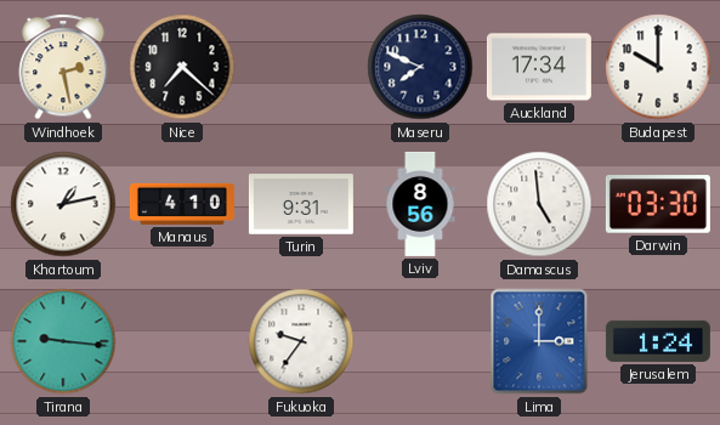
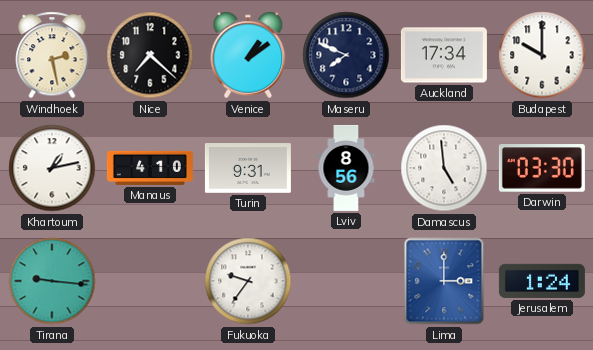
Venice: none -> 1:09 (248, 55)
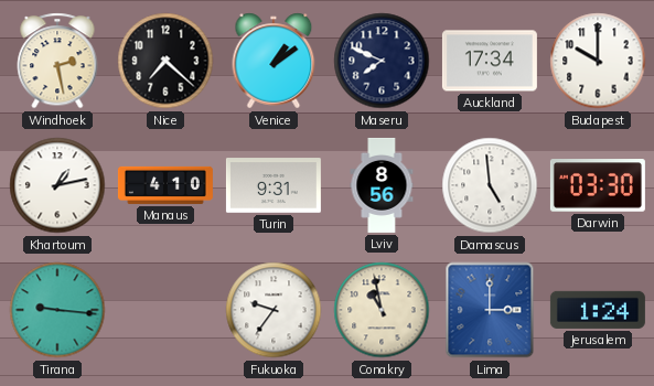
Conakry: none -> 10:58 (382, 310)
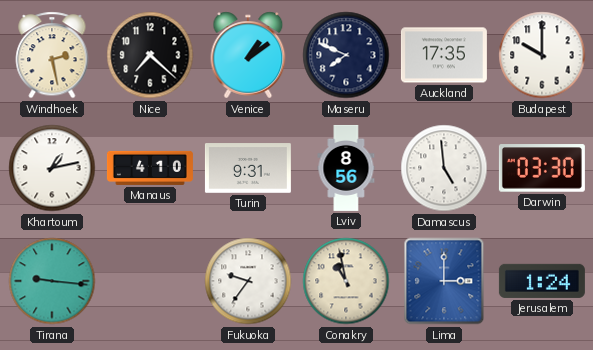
Auckland: 17:34 -> 17:35 (444, 55)
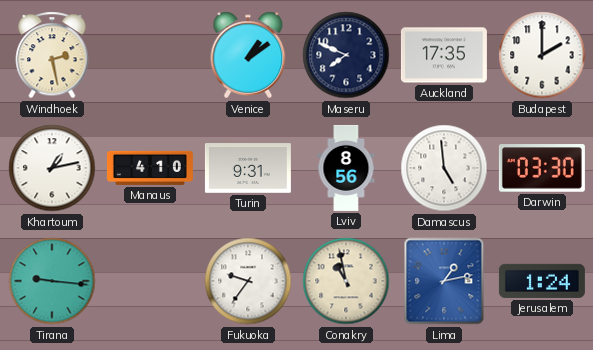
Nice: 7:22 -> none (150, 55)
Budapest: 10:00 -> 2:00 (542, 55)
Lima: 3:00 -> 1:13 (444, 281)
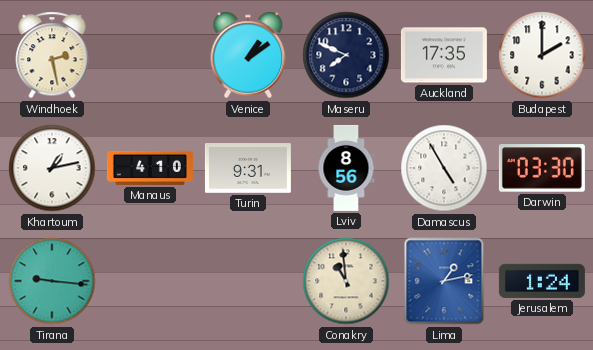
Damascus: 4:59 -> 4:55 (444, 168)
Fukuoka: 9:36 -> none (248, 281)
Conakry: 10:58 -> 10:59 (346, 281)
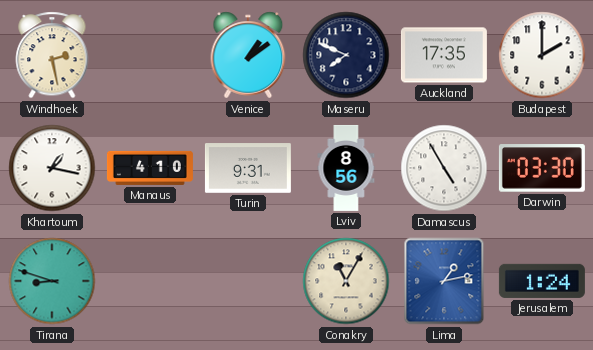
Khartoum: 1:13 -> 1:17 (52, 168)
Tirana: 9:16 -> 8:48 (52, 281)
Conakry: 10:59 -> 11:05 (346, 281)
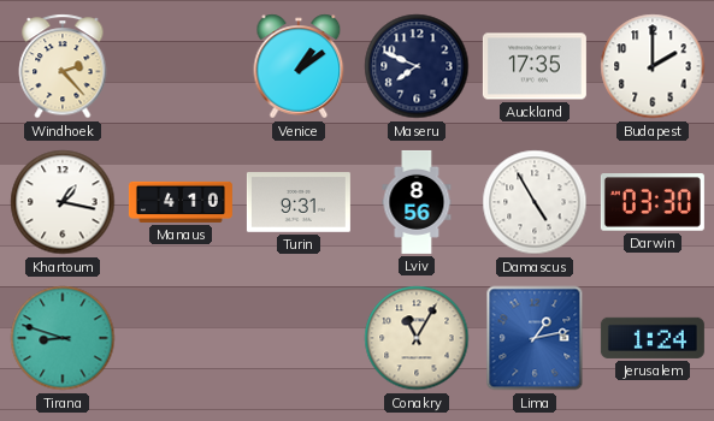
Windhoek: 2:28 -> 2:23 (63, 66)
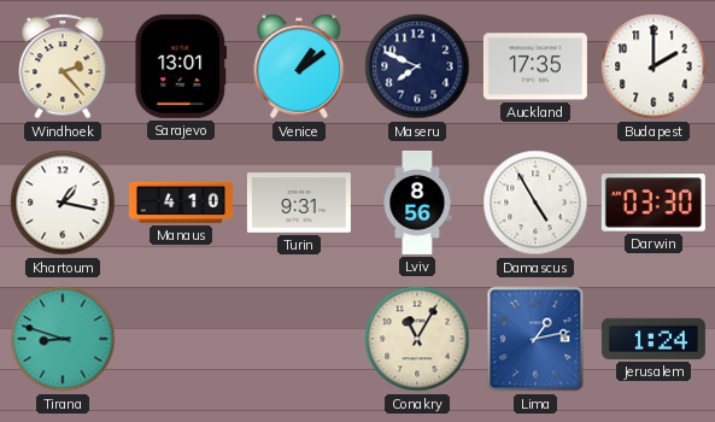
Sarajevo: none -> 13:01 (181, 66)
